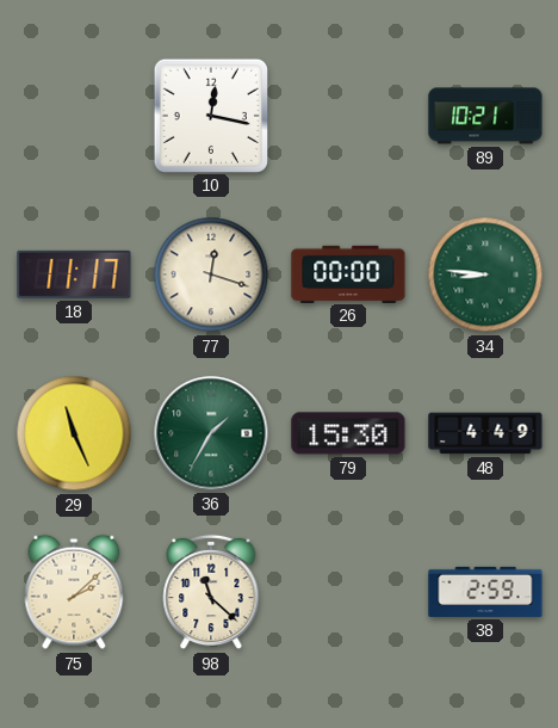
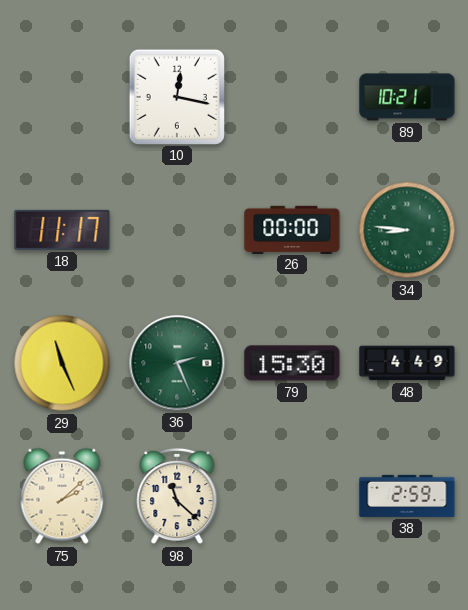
77: 12:18 -> none (211, 274)
36: 1:35 -> 2:26 (177, 363)
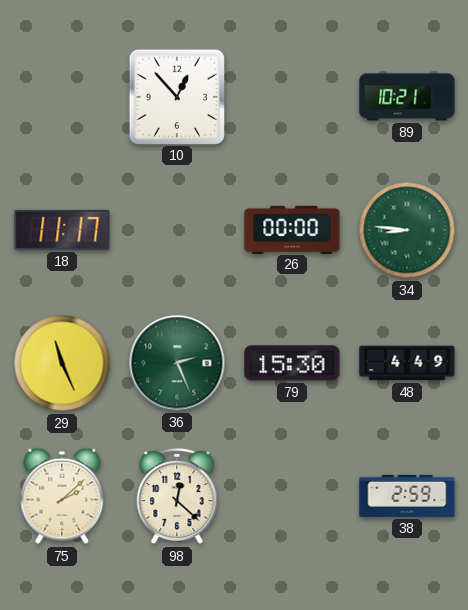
10: 12:17 -> 12:53 (176, 96)
98: 11:22 -> 12:22 (177, 496)
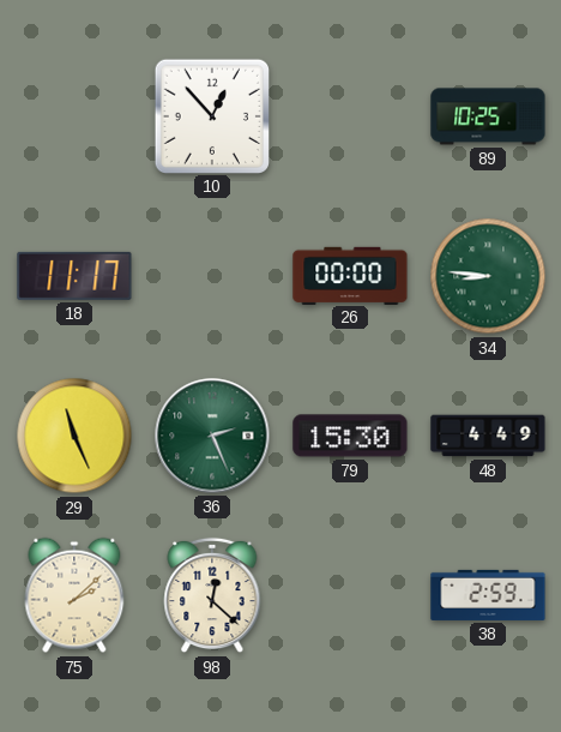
89: 10:21 -> 10:25 (488, 116)
